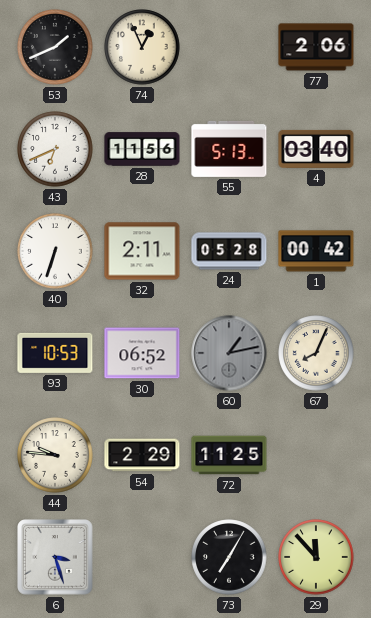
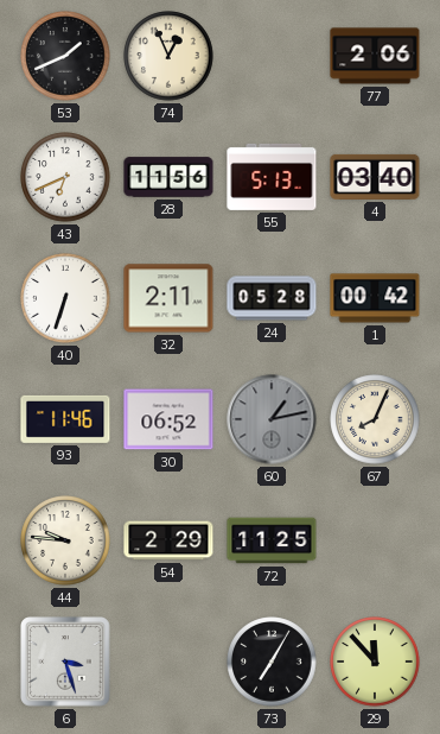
93: 10:53 -> 11:46 (65, 419)
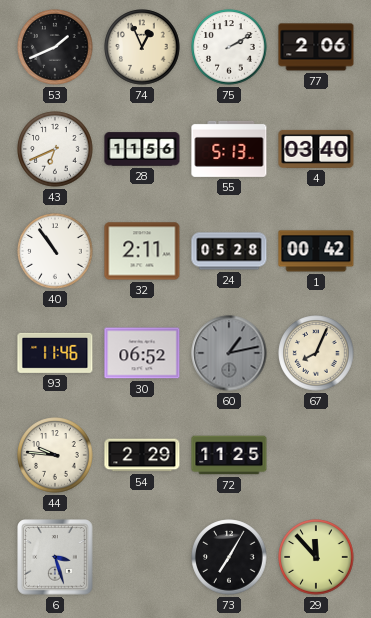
75: none -> 2:10 (229, 47)
40: 6:33 -> 10:54 (55, 251)
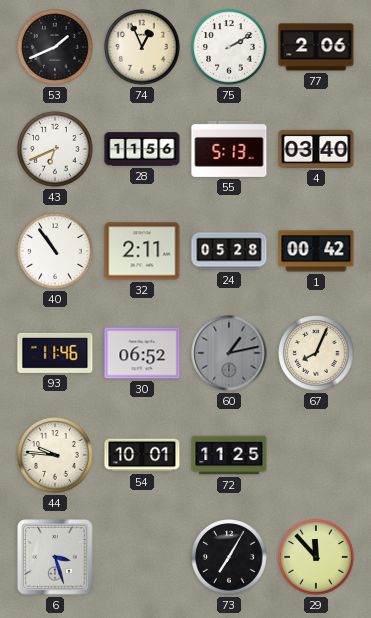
54: 2:29 -> 10:01 (142, 455)
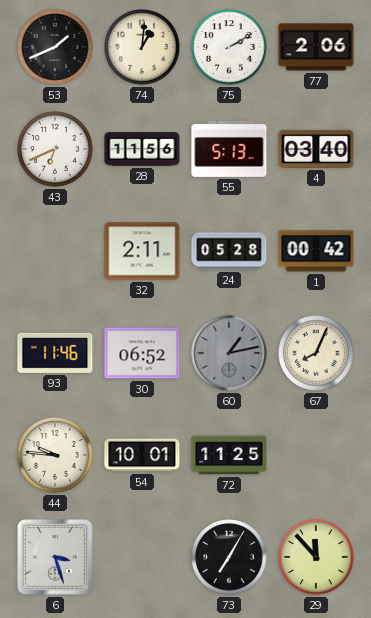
74: 12:56 -> 1:01 (142, 47)
40: 10:54 -> none (55, 251)
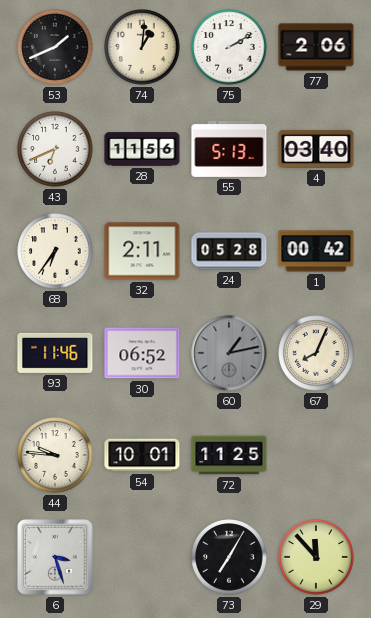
68: none -> 6:36 (55, 251)
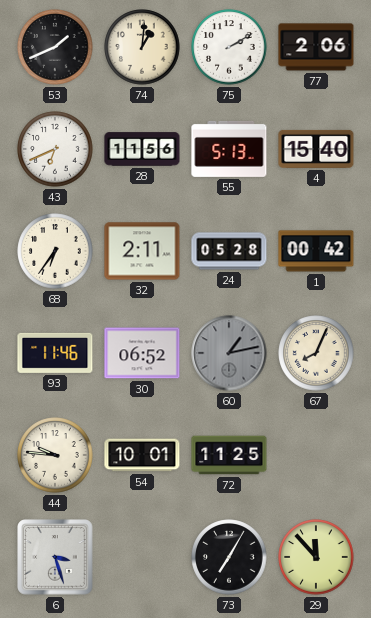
4: 03:40 -> 15:40 (316, 149)
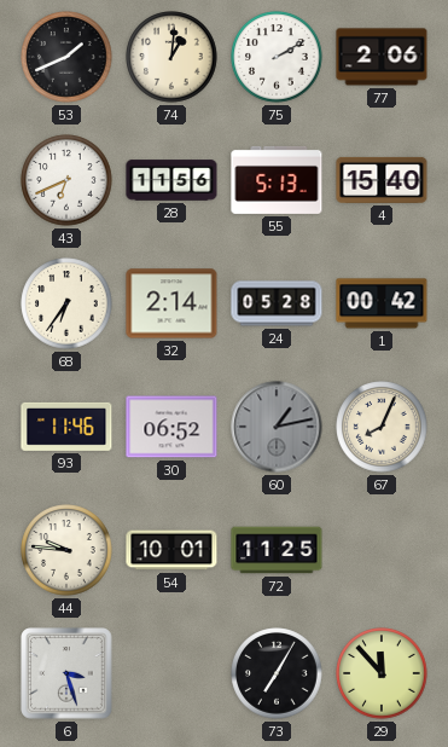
32: 2:11 -> 2:14 (171, 303)
